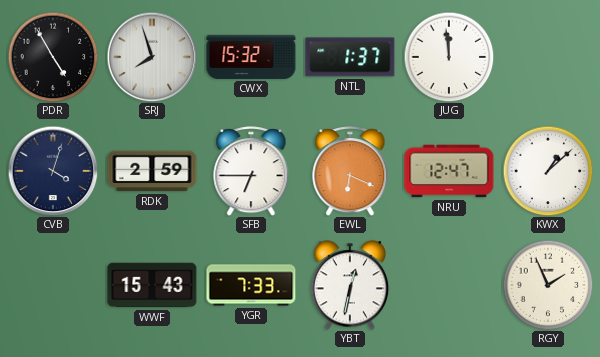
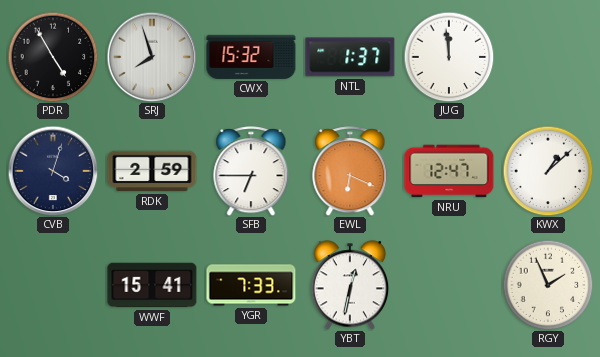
WWF: 15:43 -> 15:41 (152, 285)
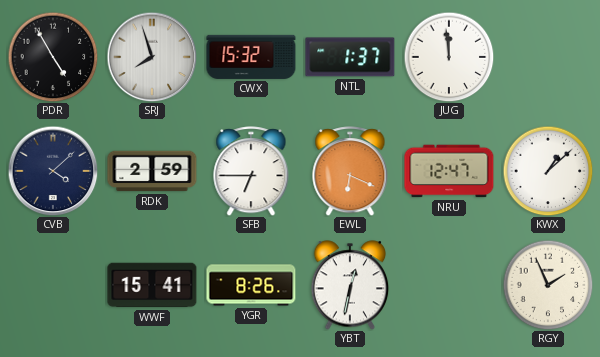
CVB: 4:03 -> 4:08 (53, 171)
YGR: 7:33 -> 8:26 (251, 285)
